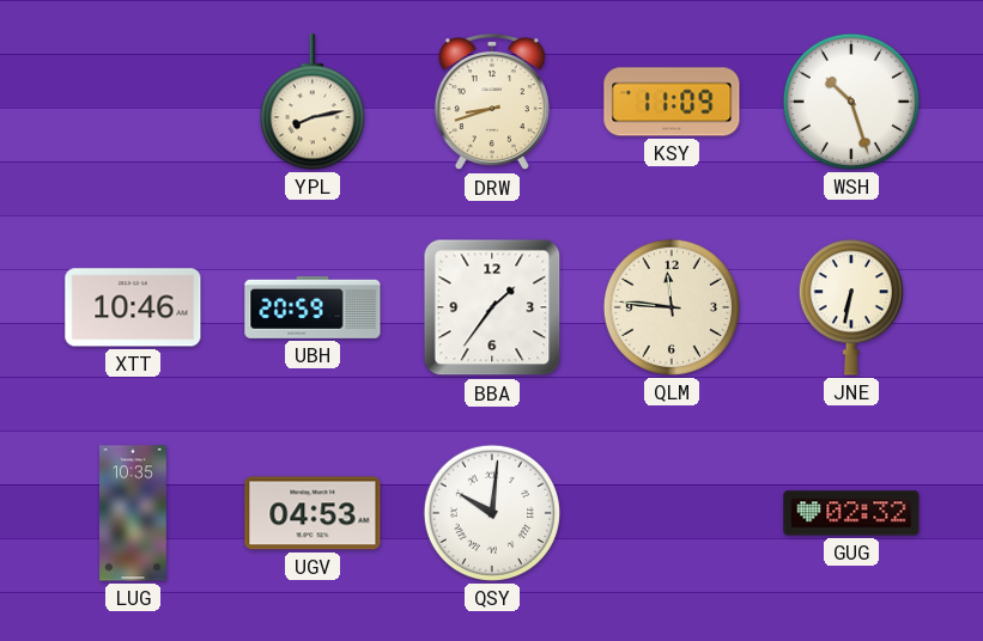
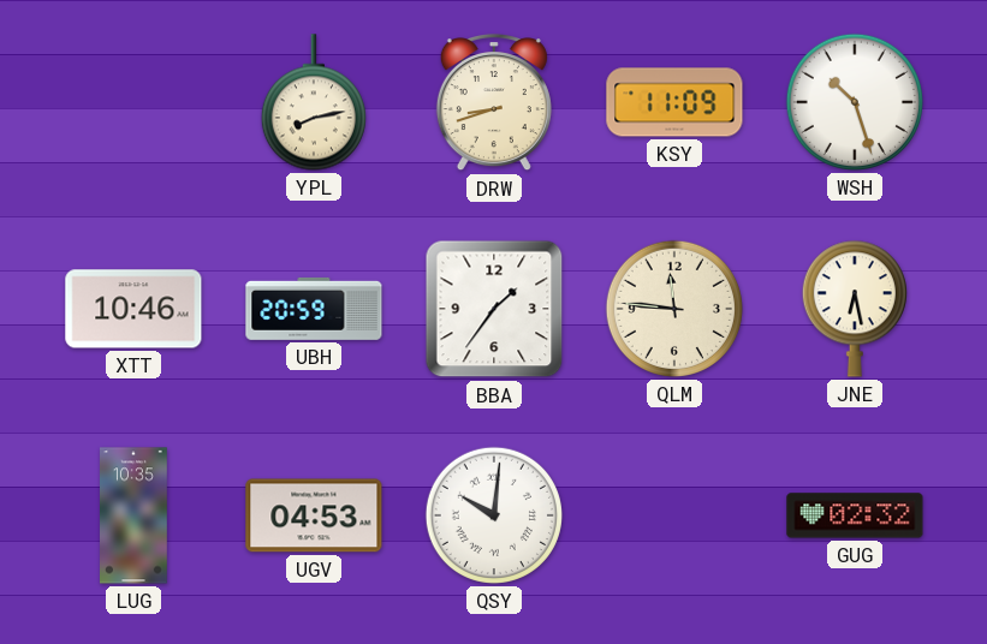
JNE: 6:32 -> 6:28 (855, 309)
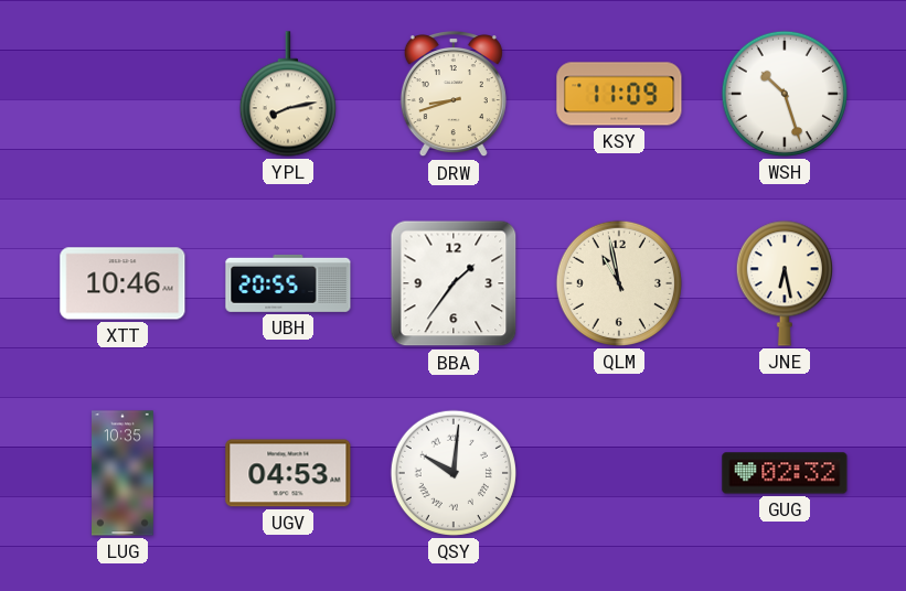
UBH: 20:59 -> 20:55 (288, 283)
QLM: 11:46 -> 10:58 (619, 283)
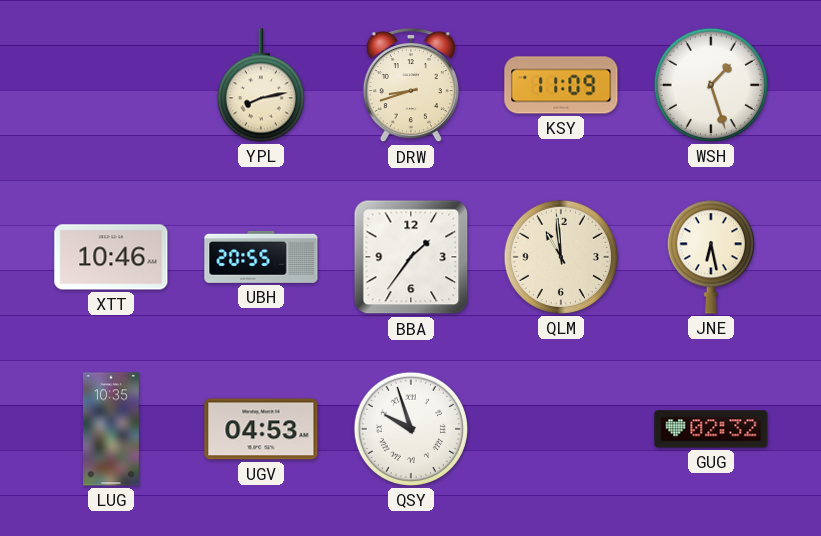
WSH: 10:27 -> 1:27 (711, 85)
QLM: 10:58 -> 10:59 (561, 257)
QSY: 10:01 -> 9:57 (411, 429)
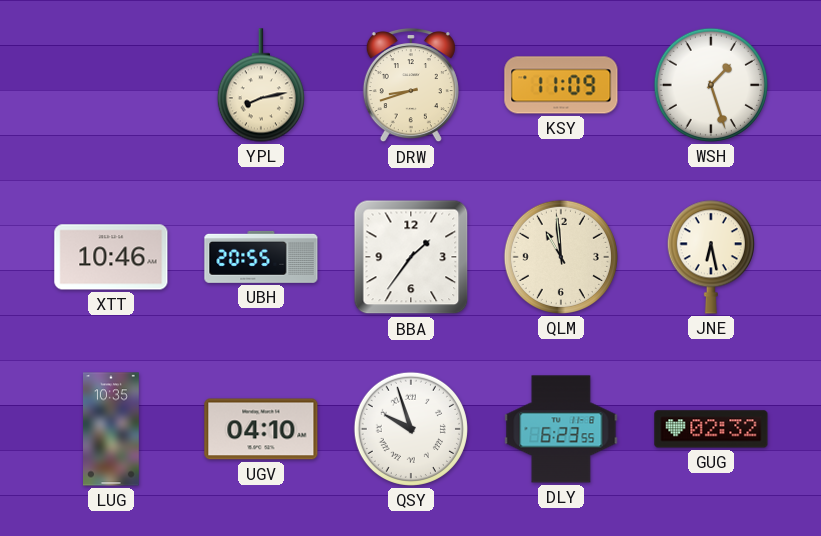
UGV: 04:53 -> 04:10 (261, 429)
DLY: none -> 6:23 (561, 429)
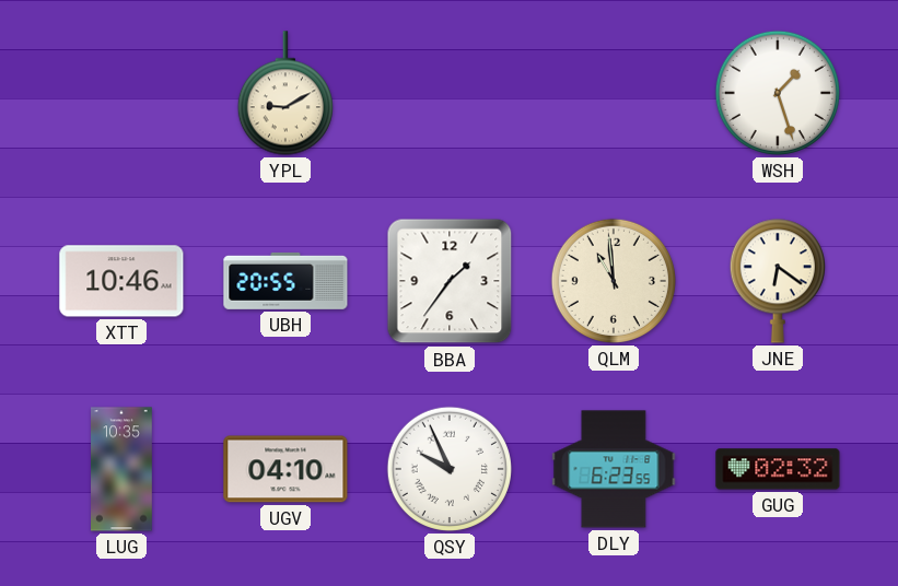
YPL: 8:13 -> 9:10 (285, 93)
DRW: 8:42 -> none (411, 86)
KSY: 11:09 -> none (561, 85)
JNE: 6:28 -> 6:21 (778, 281)
QSY: 9:57 -> 9:56 (450, 469)
